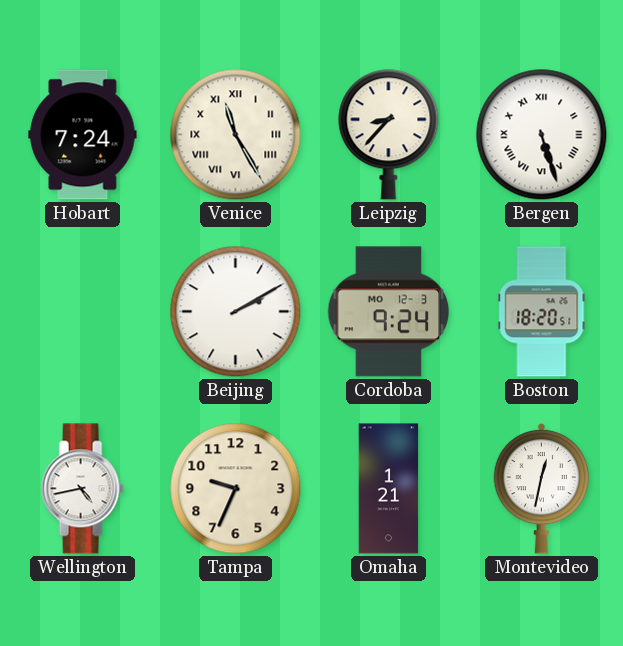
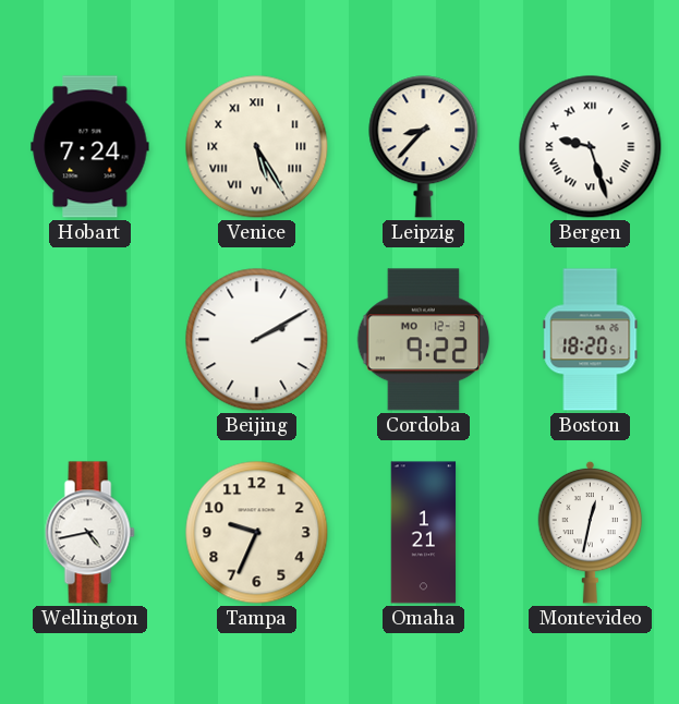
Venice: 11:25 -> 5:25 (257, 147)
Bergen: 5:27 -> 9:27 (591, 147)
Cordoba: 9:24 -> 9:22 (424, 340)
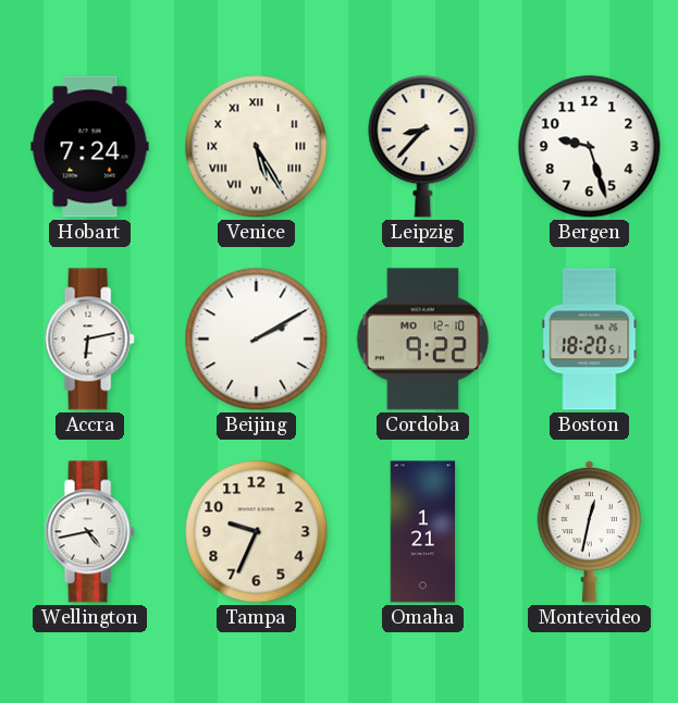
Bergen numerals: Roman -> Arabic (590, 147)
Accra: none -> 6:13 (89, 340)
Cordoba date: MO 12-3 -> MO 12-10 (423, 340)
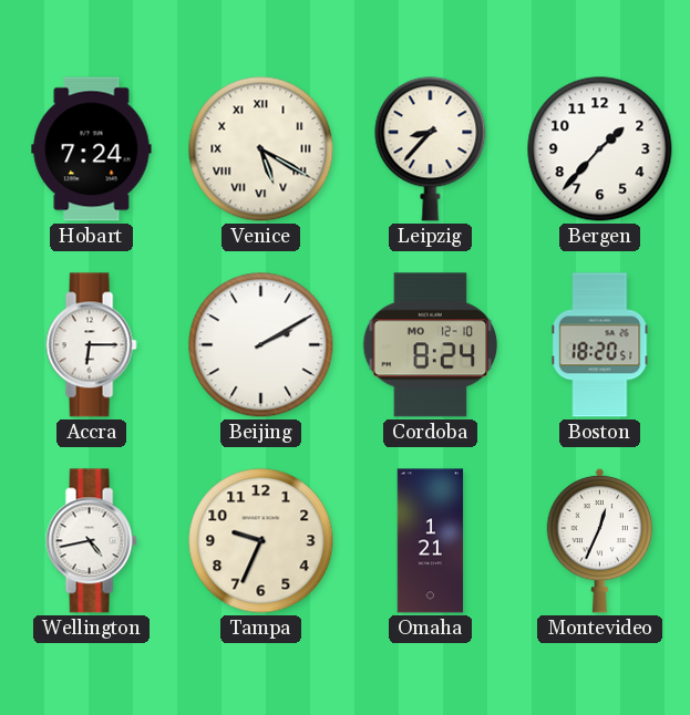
Venice: 5:25 -> 5:20 (261, 149)
Bergen: 9:27 -> 1:37 (600, 149)
Accra: 6:13 -> 6:15 (91, 345)
Cordoba: 9:22 -> 8:24 (431, 345)
Montevideo: 12:32 -> 12:34 (600, 540)
